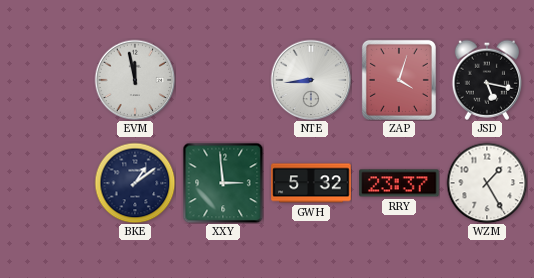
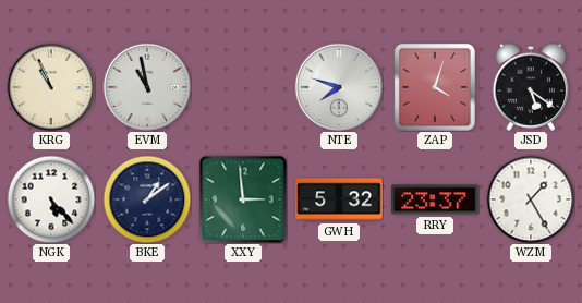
KRG: none -> 10:56 (51, 87)
EVM: 11:58 -> 10:58 (147, 87)
NTE: 8:44 -> 7:48 (339, 87)
JSD: 5:17 -> 5:21 (530, 87)
NGK: none -> 5:23 (51, 199)
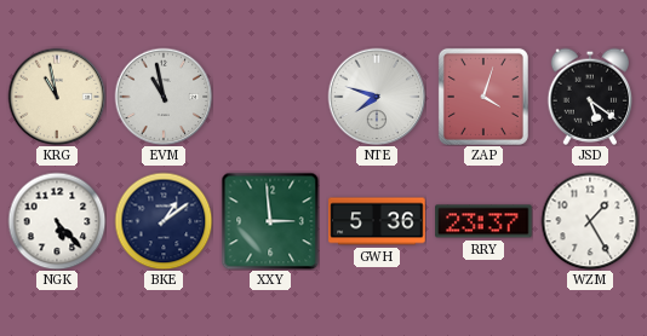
KRG: 10:56 -> 10:58 (57, 97)
GWH: 5:32 -> 5:36 (377, 221)
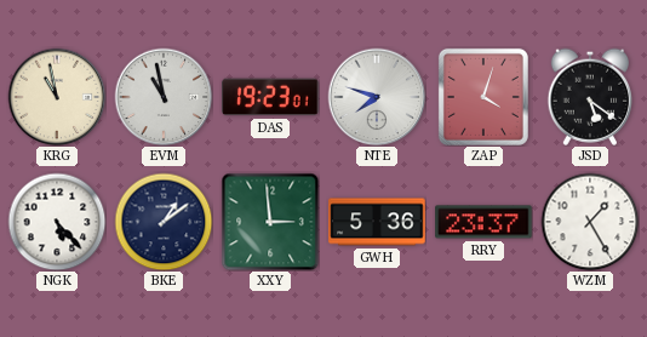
DAS: none -> 19:23 (270, 97)
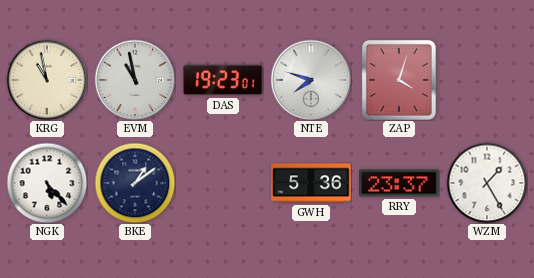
JSD: 5:21 -> none (589, 97)
XXY: 2:59 -> none (270, 222)
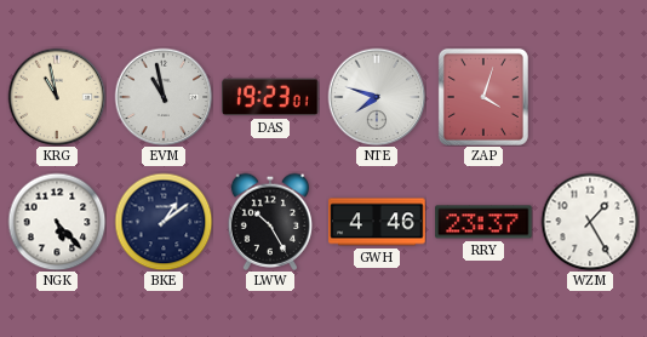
LWW: none -> 10:25 (269, 222)
GWH: 5:36 -> 4:46 (377, 222)
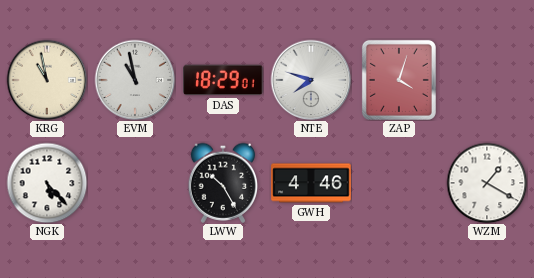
DAS: 19:23 -> 18:29 (223, 80)
BKE: 1:09 -> none (164, 222)
RRY: 23:37 -> none (483, 222)
WZM: 1:25 -> 1:20 (487, 183)
